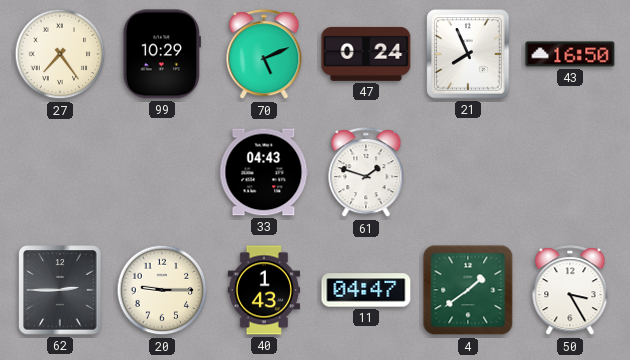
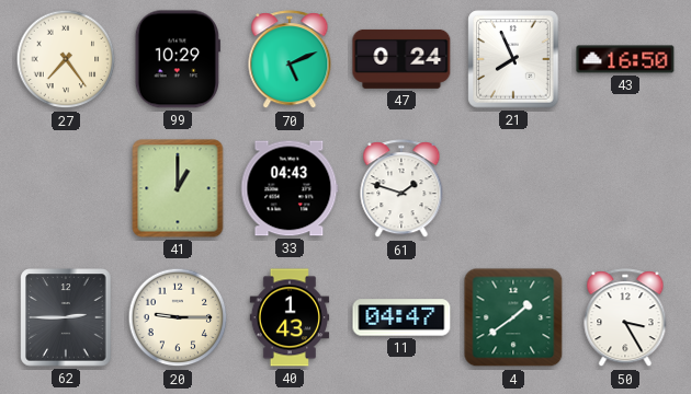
41: none -> 1:00 (178, 188)
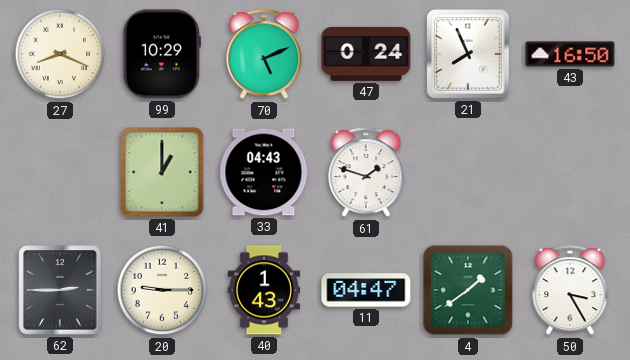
27: 7:24 -> 8:19 (60, 54)
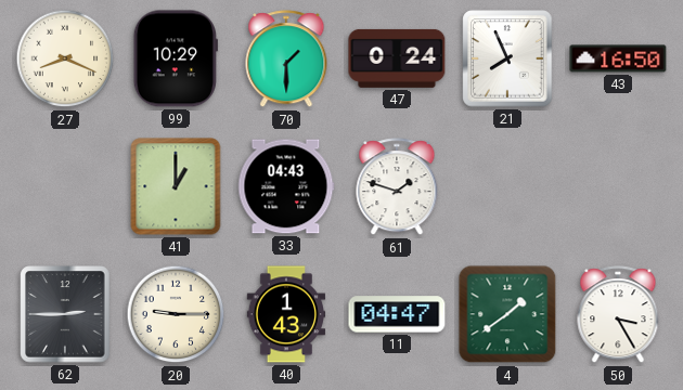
70: 5:11 -> 1:30 (286, 60)
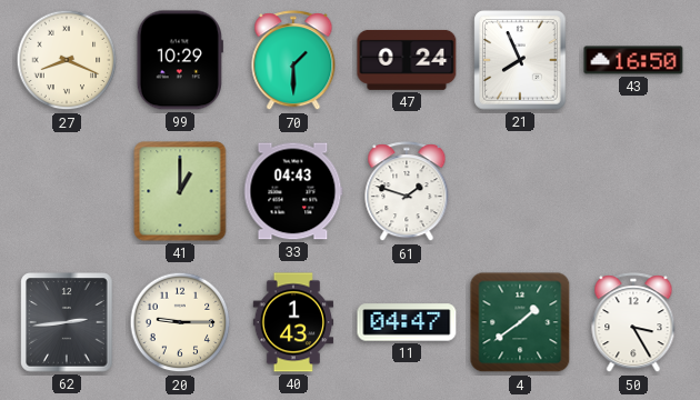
62: 2:45 -> 2:44 (67, 322)
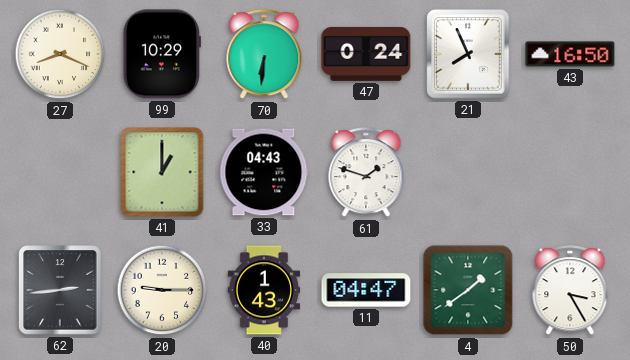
70: 1:30 -> 6:31 (264, 55)
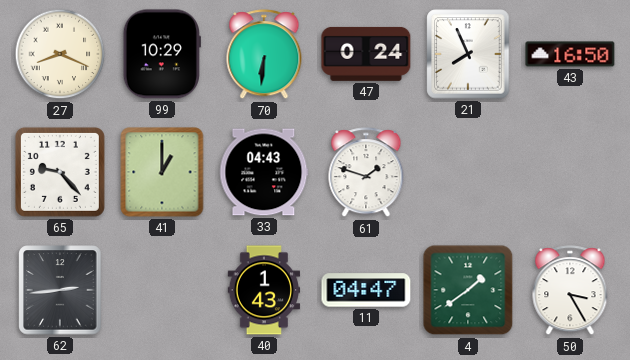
65: none -> 9:23 (60, 172)
20: 9:15 -> none (162, 290)
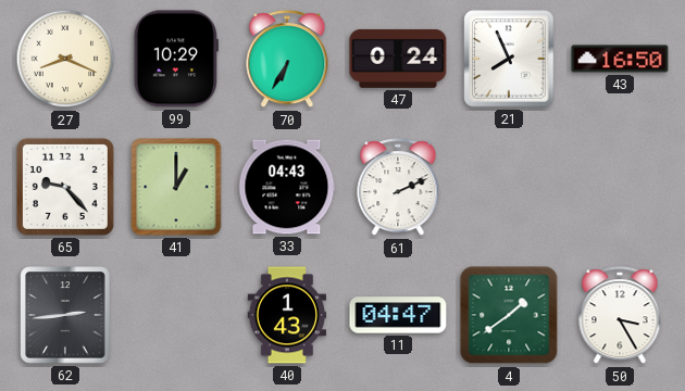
70: 6:31 -> 6:35 (287, 60)
61: 1:48 -> 2:11 (398, 188)
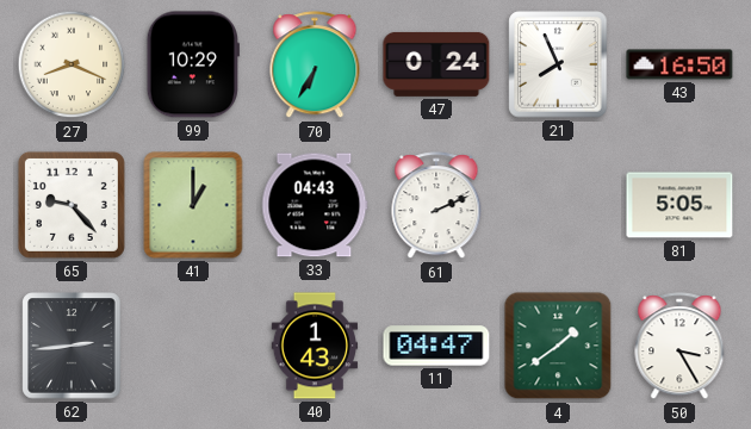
81: none -> 5:05 (679, 205)
